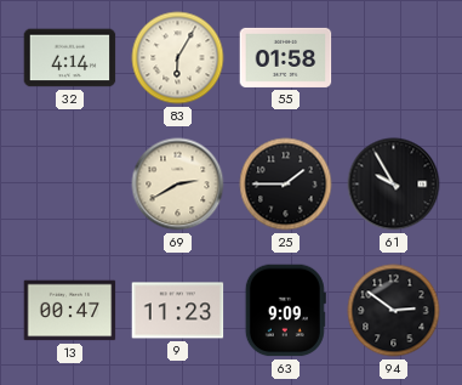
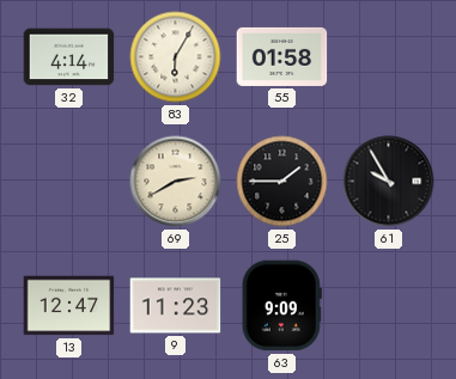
13: 00:47 -> 12:47 (69, 306)
94: 2:51 -> none (394, 311)
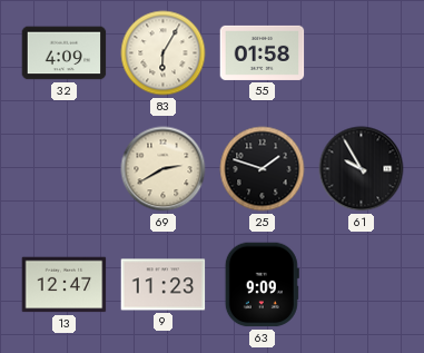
32: 4:14 -> 4:09 (65, 53)
25: 1:45 -> 1:48 (263, 169)
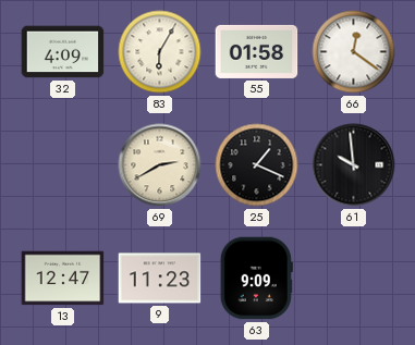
66: none -> 12:21 (354, 52)
25: 1:48 -> 1:19 (257, 165)
61: 9:55 -> 9:59 (354, 165)
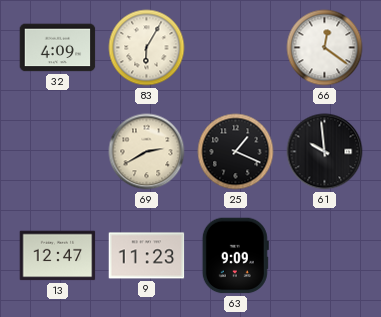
55: 01:58 -> none (257, 51)
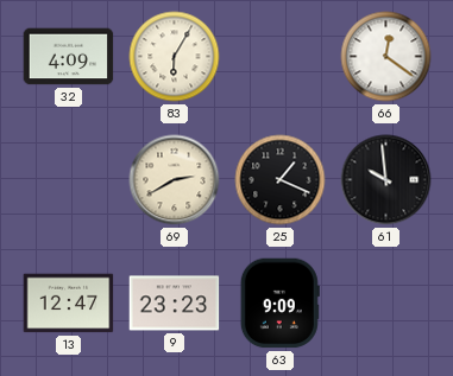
9: 11:23 -> 23:23 (175, 304)
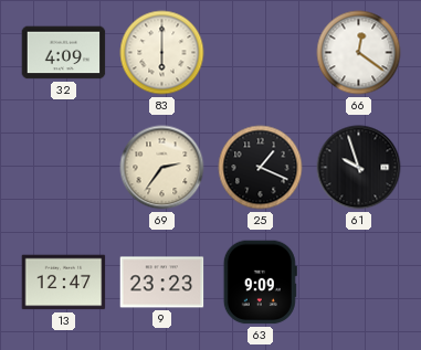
83: 6:05 -> 6:00 (162, 53)
69: 2:40 -> 2:36 (162, 168)
61: 9:59 -> 9:57 (359, 168)
